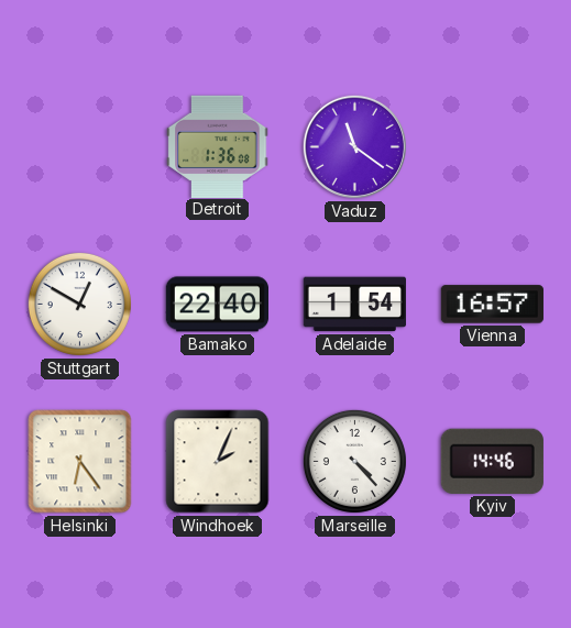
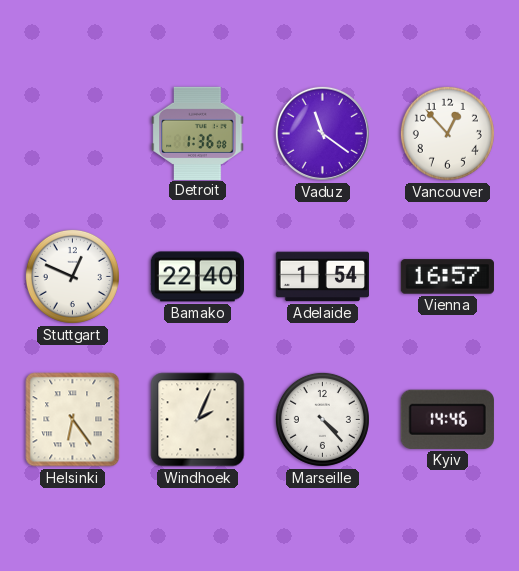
Vancouver: none -> 12:53 (447, 133)
Stuttgart: 12:50 -> 12:49 (72, 276)
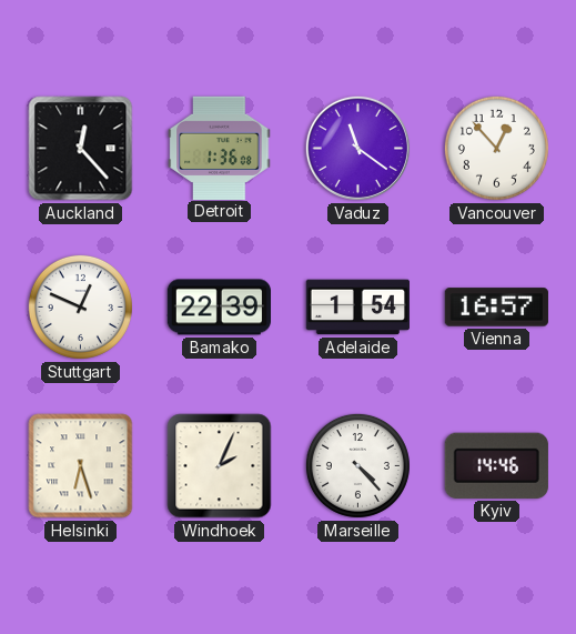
Auckland: none -> 12:23 (81, 149)
Bamako: 22:40 -> 22:39 (219, 308)
Helsinki: 6:24 -> 6:27 (81, 466)
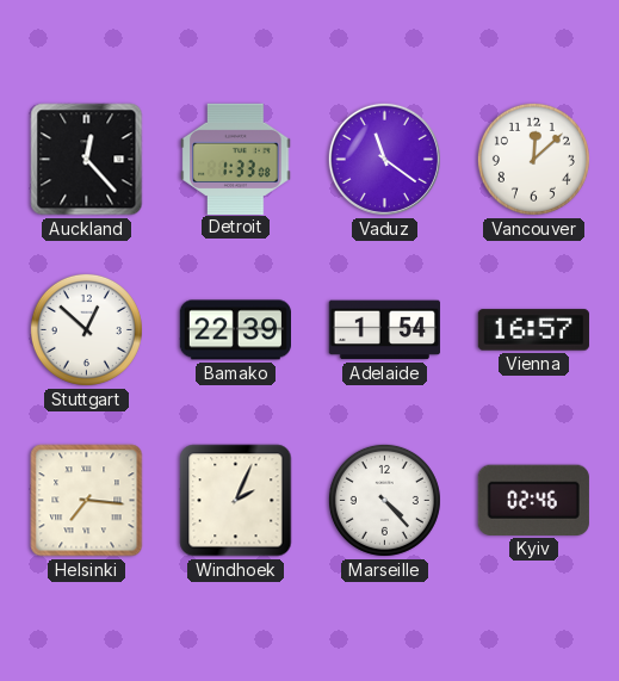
Detroit: 1:36 -> 1:33 (236, 159)
Vancouver: 12:53 -> 12:08 (533, 159)
Stuttgart: 12:49 -> 12:52 (86, 329)
Helsinki: 6:27 -> 7:16 (87, 501)
Kyiv: 14:46 -> 02:46 (533, 500)
